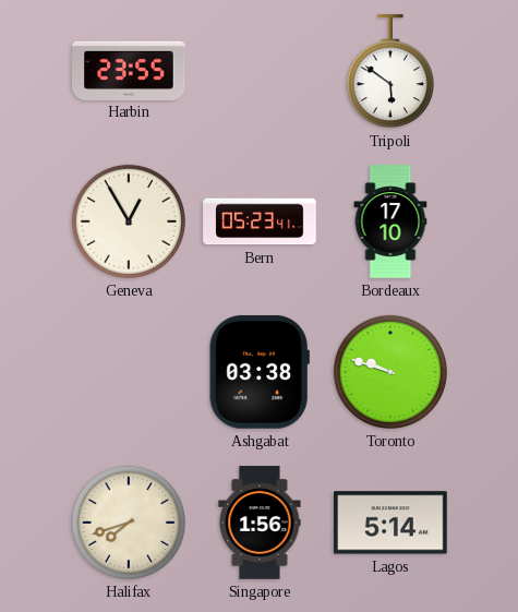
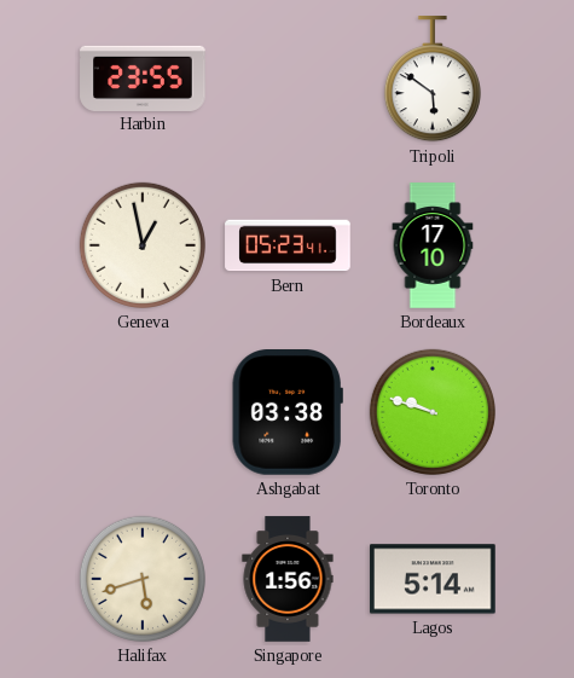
Geneva: 12:55 -> 12:58 (143, 245)
Halifax: 7:42 -> 5:42 (143, 579)
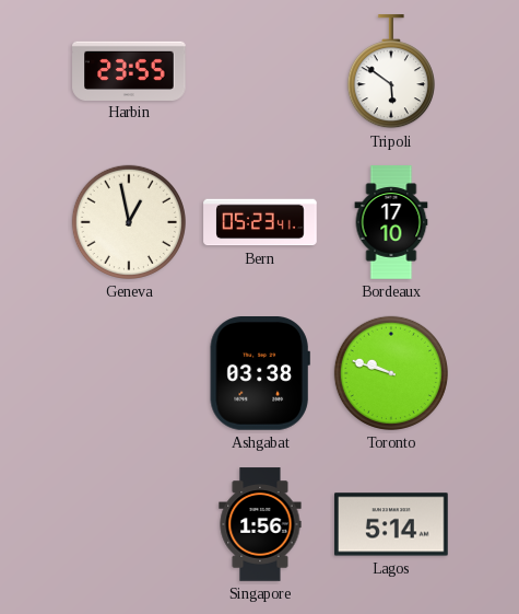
Halifax: 5:42 -> none (143, 579)
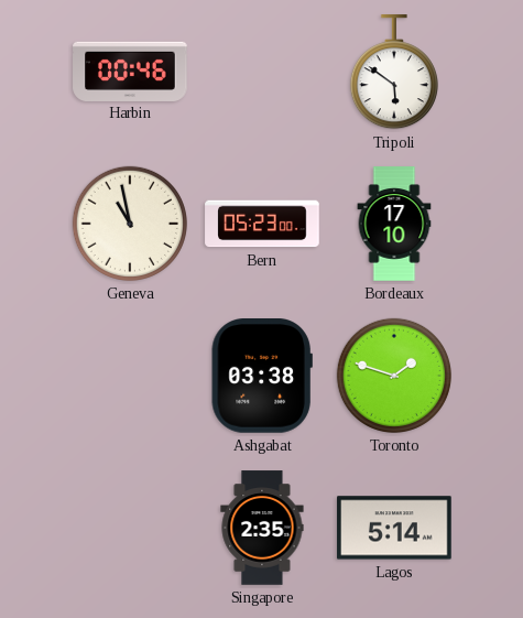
Harbin: 23:55 -> 00:46 (130, 71)
Geneva: 12:58 -> 10:58 (130, 224)
Bern: 05:23:41 -> 05:23:00 (262, 224)
Toronto: 9:48 -> 1:48 (394, 376)
Singapore: 1:56 -> 2:35 (262, 528)
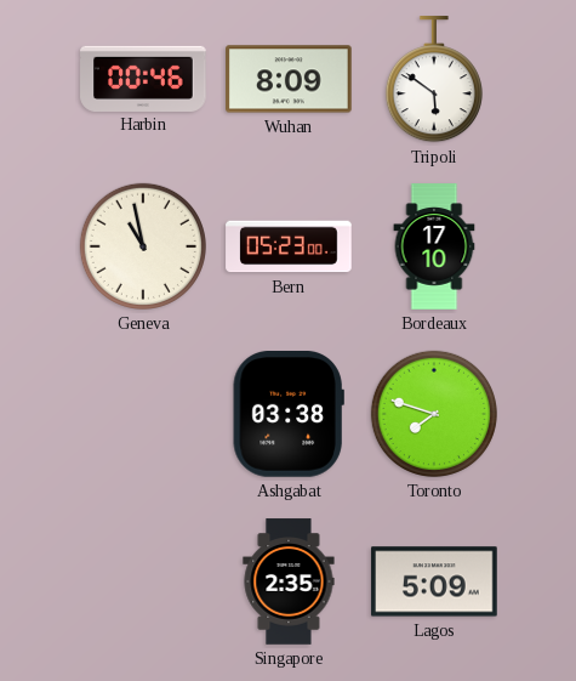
Wuhan: none -> 8:09 (289, 79)
Toronto: 1:48 -> 7:48 (434, 414)
Lagos: 5:14 -> 5:09 (434, 581)
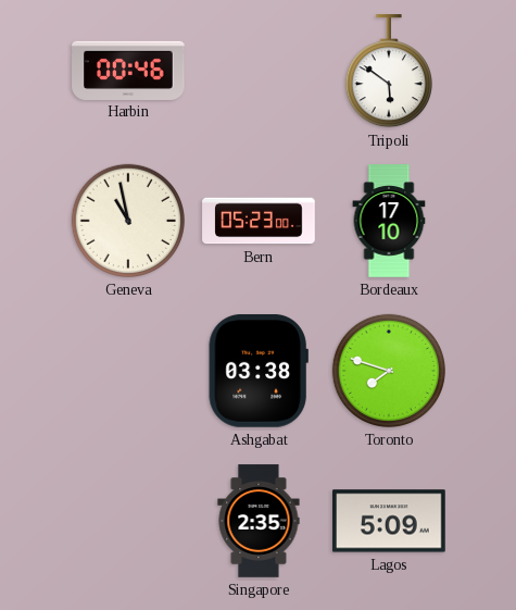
Wuhan: 8:09 -> none (289, 79)
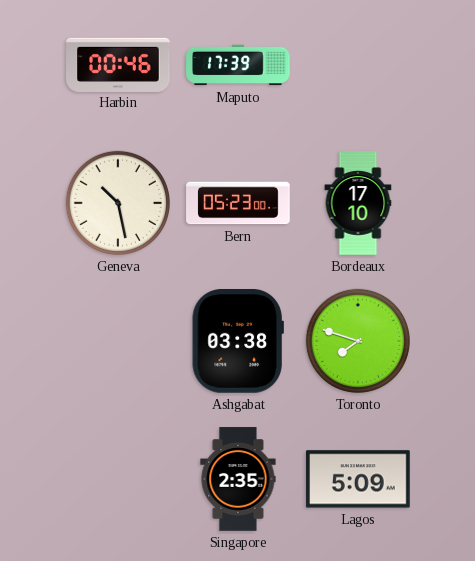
Maputo: none -> 17:39 (238, 65)
Tripoli: 5:51 -> none (389, 72)
Geneva: 10:58 -> 10:28 (118, 203)
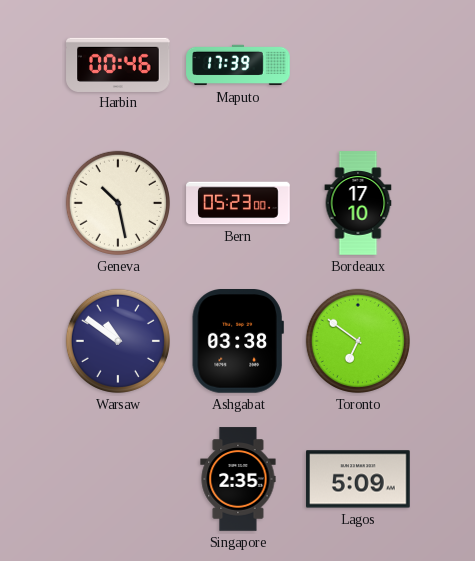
Warsaw: none -> 10:51 (118, 341)
Toronto: 7:48 -> 6:51 (358, 341)
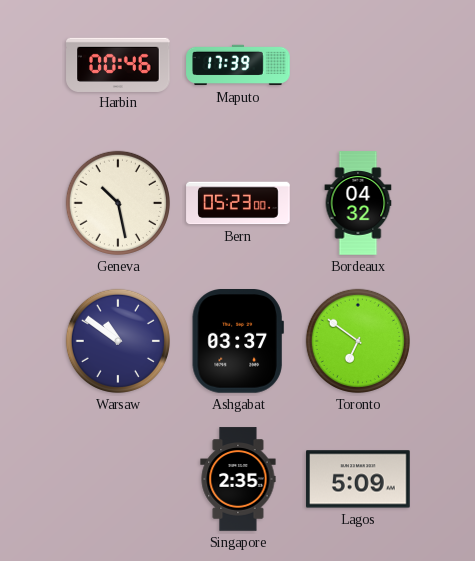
Bordeaux: 17:10 -> 04:32 (358, 203)
Ashgabat: 03:38 -> 03:37 (238, 342)
